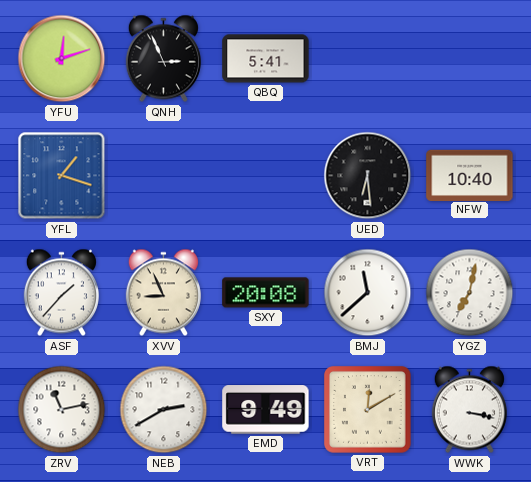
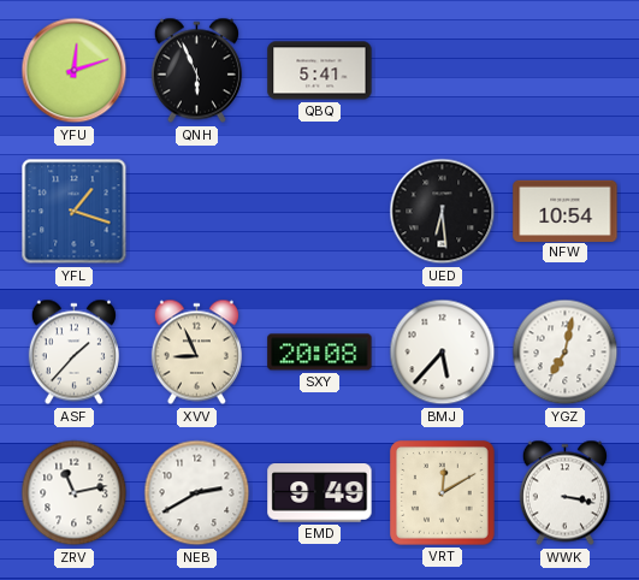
QNH: 2:56 -> 5:56 (196, 71)
NFW: 10:40 -> 10:54 (566, 211)
BMJ: 11:38 -> 5:37 (443, 353)
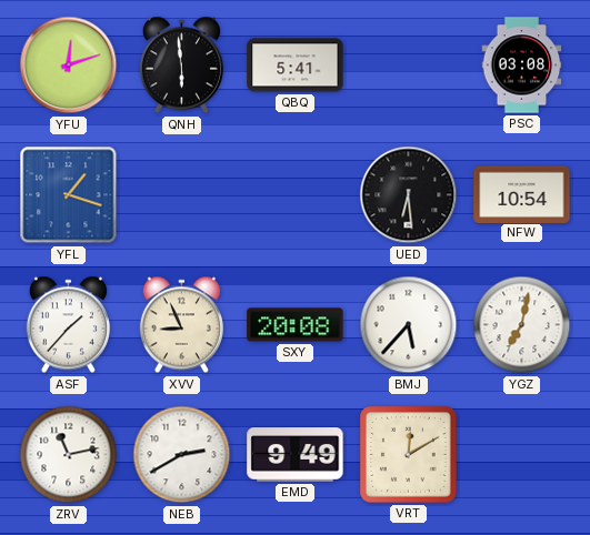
QNH: 5:56 -> 5:59 (181, 65)
PSC: none -> 03:08 (522, 65)
WWK: 3:17 -> none (564, 493)
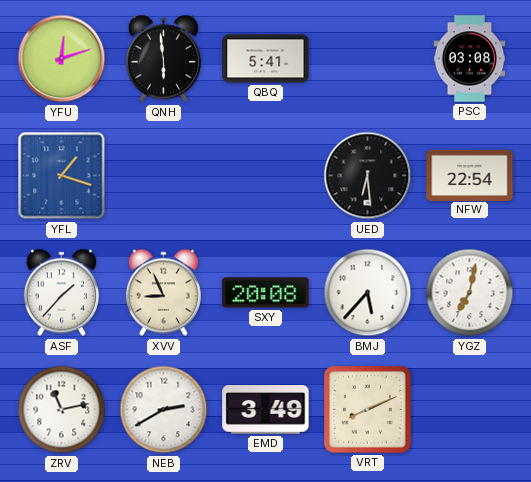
NFW: 10:54 -> 22:54 (470, 175)
EMD: 9:49 -> 3:49 (266, 410)
VRT: 12:10 -> 8:11 (368, 410)
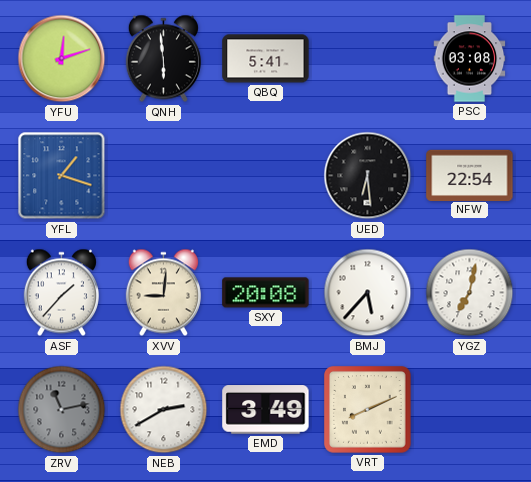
XVV: 8:56 -> 9:01 (163, 293)
ZRV dial: white -> grey (62, 410)
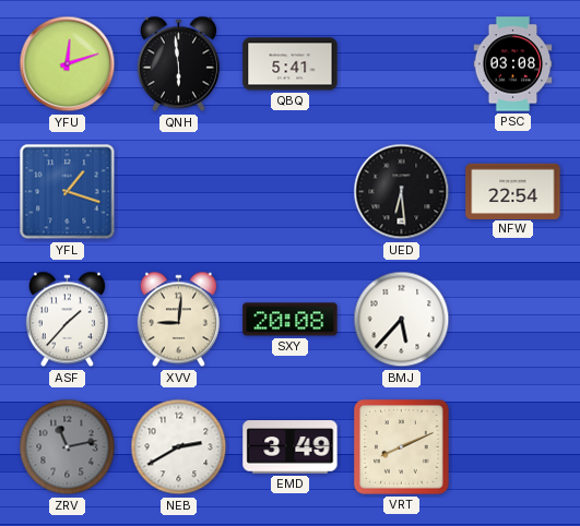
YGZ: 7:02 -> none (470, 293)
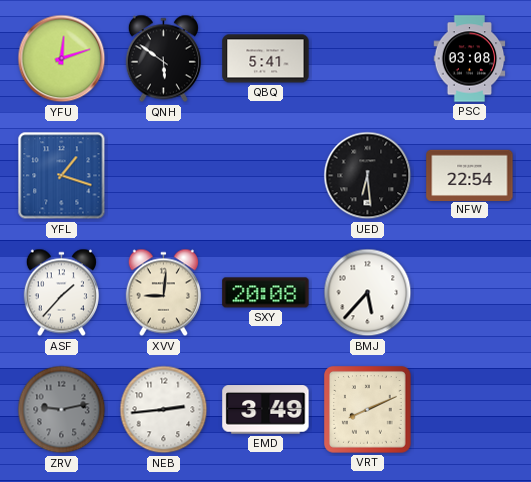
QNH: 5:59 -> 5:51 (163, 59)
ZRV: 11:13 -> 9:13 (62, 410)
NEB: 2:40 -> 2:44 (164, 410)
